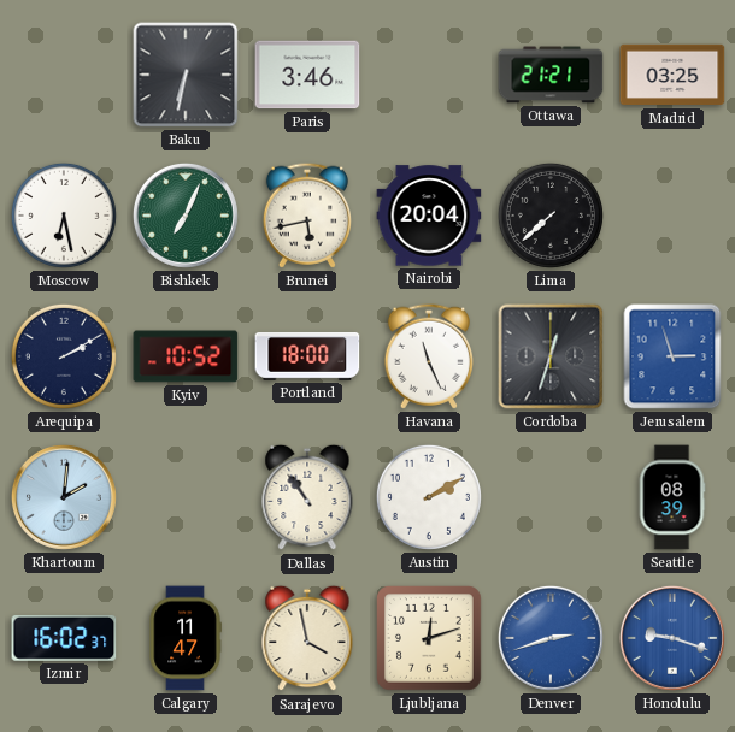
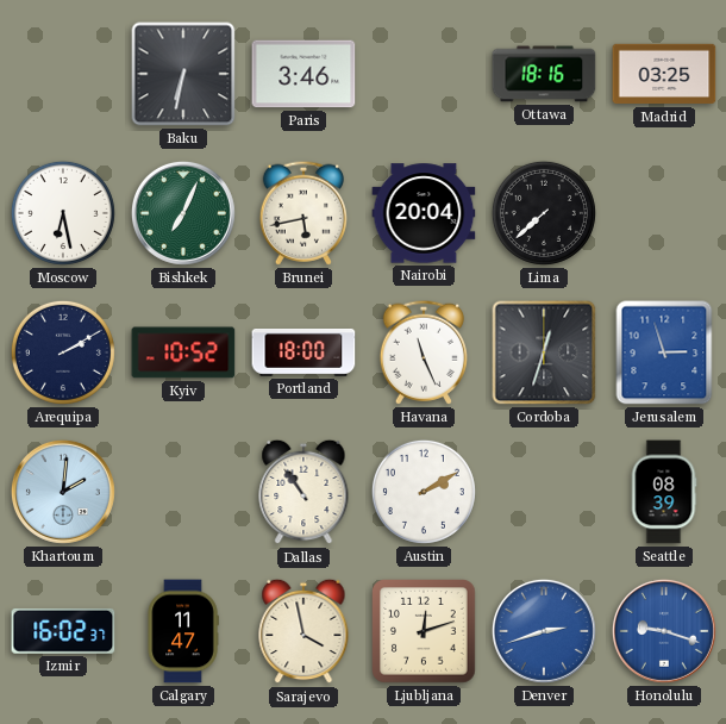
Ottawa: 21:21 -> 18:16 (544, 74)
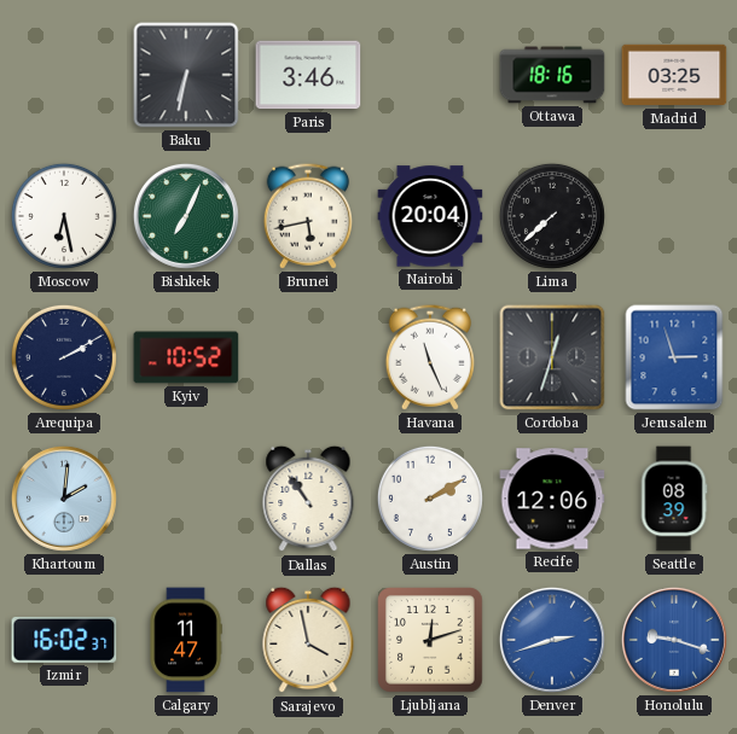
Portland: 18:00 -> none (303, 352)
Recife: none -> 12:06 (552, 499)
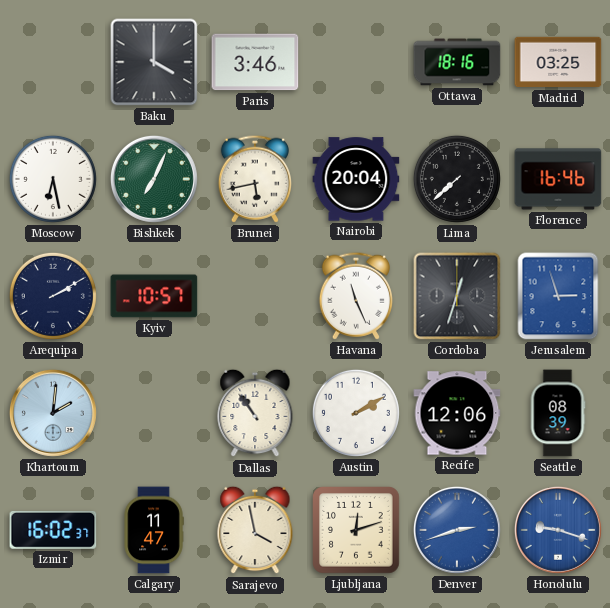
Baku: 6:32 -> 4:00 (154, 62)
Florence: none -> 16:46 (558, 179)
Kyiv: 10:52 -> 10:57 (154, 296)
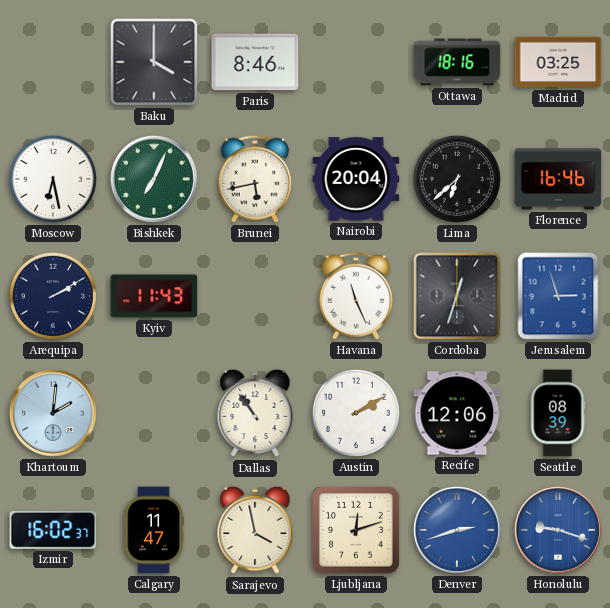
Paris: 3:46 -> 8:46 (255, 62)
Lima: 7:38 -> 6:38 (457, 179)
Kyiv: 10:57 -> 11:43 (154, 296)
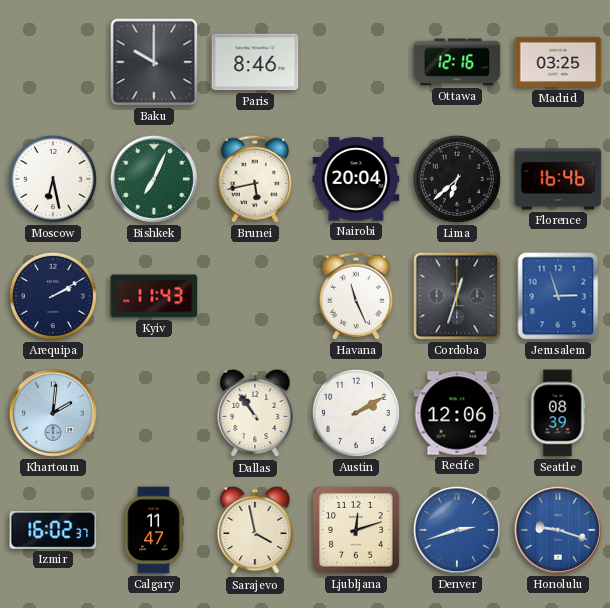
Baku: 4:00 -> 10:00 (154, 62)
Ottawa: 18:16 -> 12:16 (457, 62)
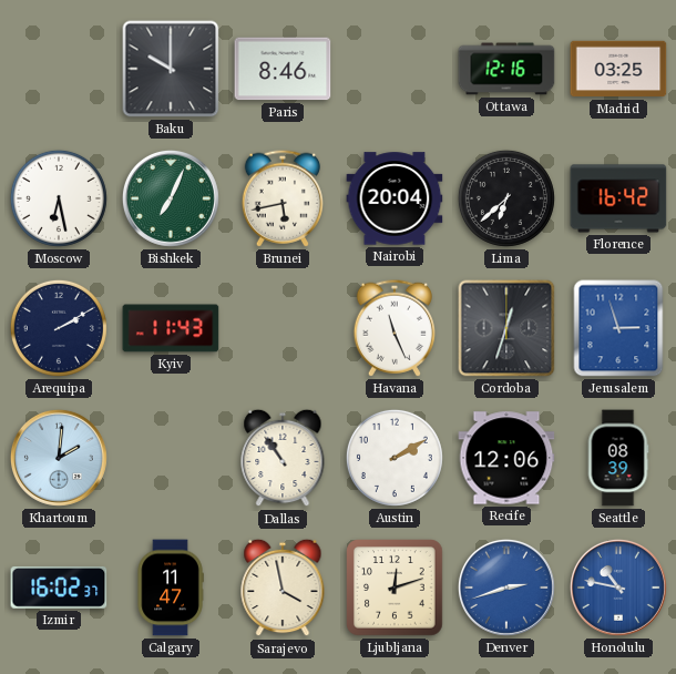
Florence: 16:46 -> 16:42 (618, 198)
Honolulu: 9:18 -> 10:47 (618, 588)
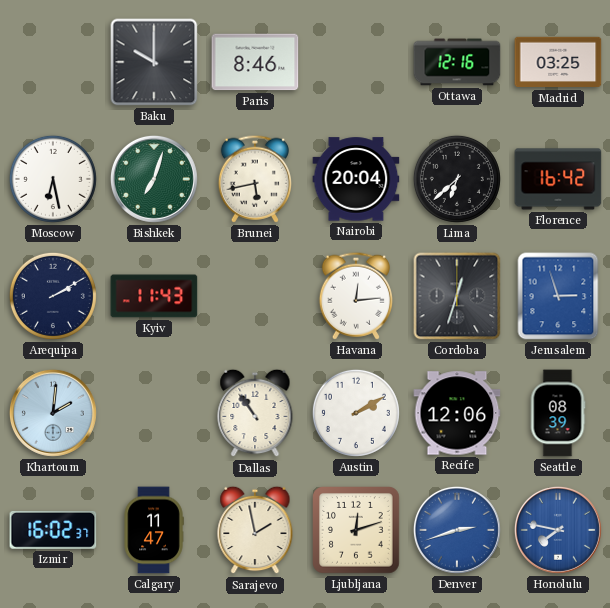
Bishkek: 7:04 -> 7:03 (154, 179)
Havana: 11:26 -> 12:14 (355, 296)
Sarajevo: 3:58 -> 1:58 (255, 530)
Honolulu: 10:47 -> 7:47 (558, 530)
